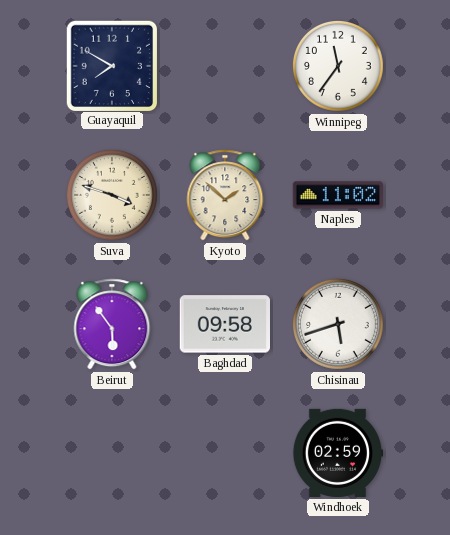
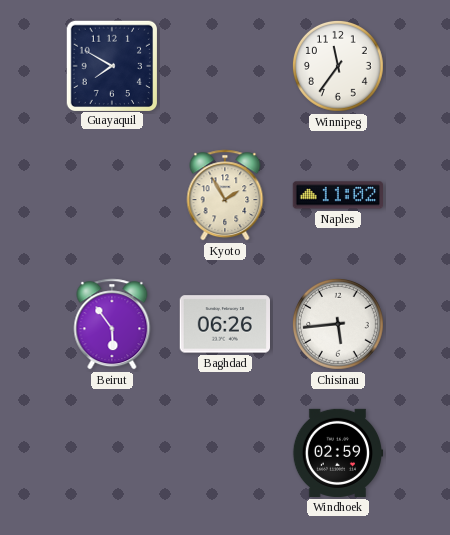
Suva: 3:48 -> none (112, 195)
Kyoto: 1:52 -> 1:55 (225, 195)
Baghdad: 09:58 -> 06:26 (224, 324)
Chisinau: 5:42 -> 5:44 (338, 324)
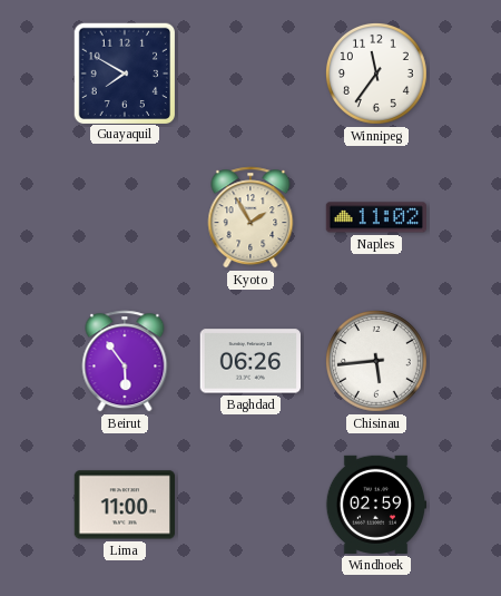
Lima: none -> 11:00 (124, 505)
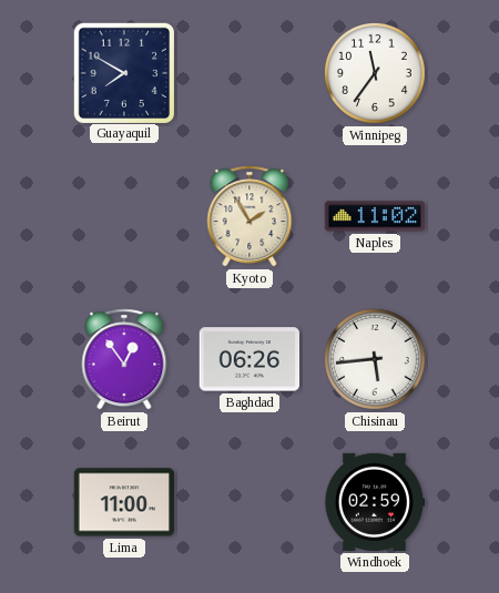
Beirut: 5:54 -> 12:54 (124, 359)
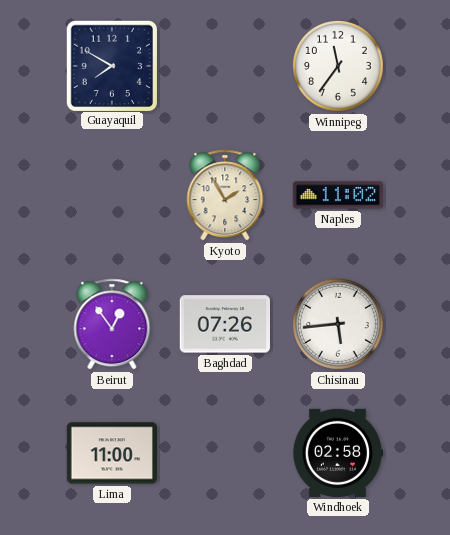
Baghdad: 06:26 -> 07:26 (224, 324)
Windhoek: 02:59 -> 02:58 (338, 453)
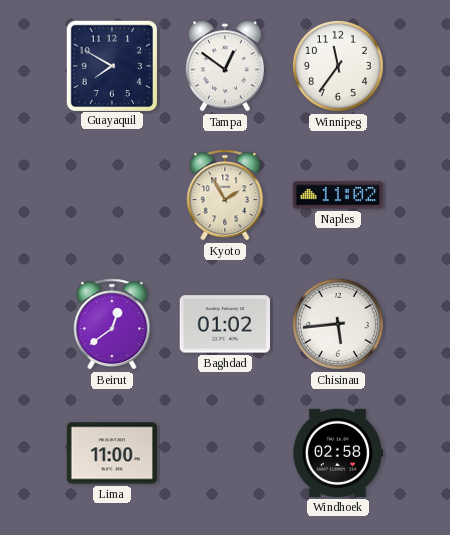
Tampa: none -> 12:51 (225, 66)
Beirut: 12:54 -> 12:39 (112, 324)
Baghdad: 07:26 -> 01:02 (224, 324)
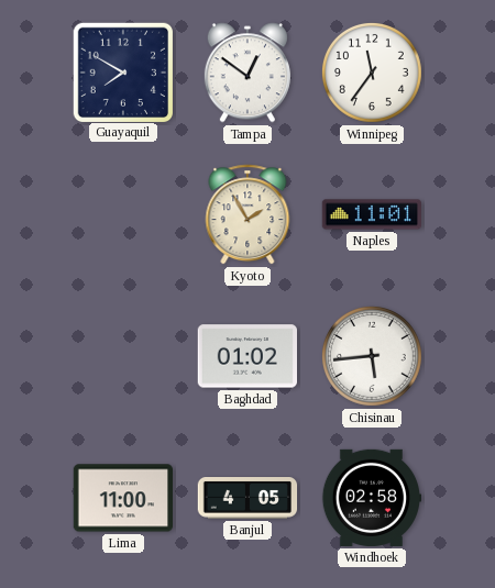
Naples: 11:02 -> 11:01 (372, 214)
Beirut: 12:39 -> none (112, 324)
Banjul: none -> 4:05 (248, 499)
